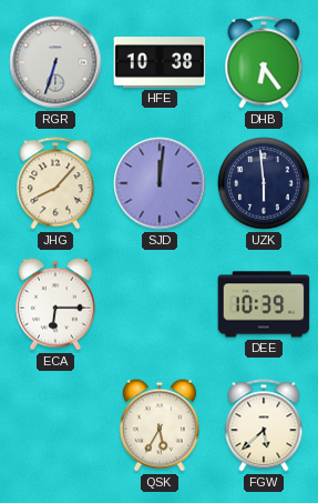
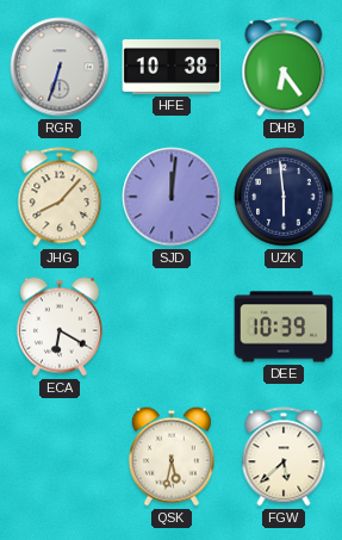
ECA: 6:15 -> 6:20 (60, 327)
QSK: 5:35 -> 5:32 (172, 457)
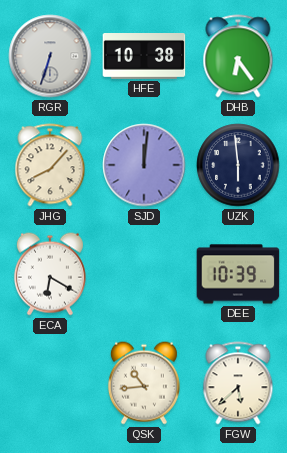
QSK: 5:32 -> 10:44 (144, 383)
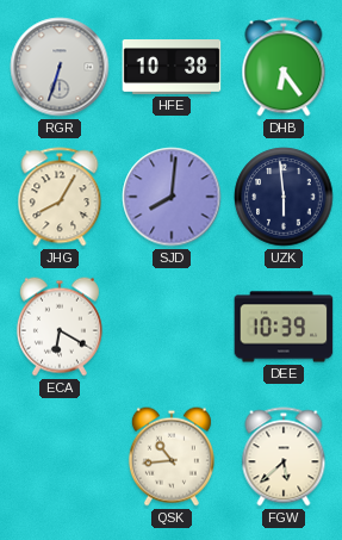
JHG: 8:07 -> 8:05 (60, 197)
SJD: 12:01 -> 8:01 (172, 197)
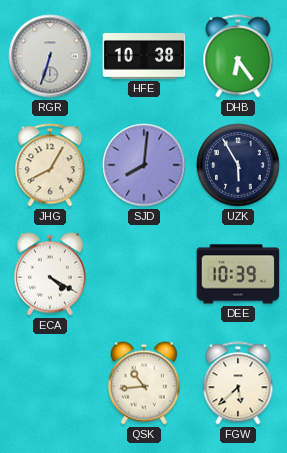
UZK: 5:59 -> 5:55 (238, 165)
ECA: 6:20 -> 4:20 (50, 274)
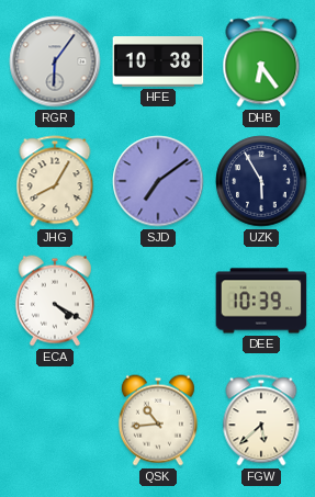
RGR: 6:33 -> 6:06 (55, 61)
SJD: 8:01 -> 7:09 (158, 181)
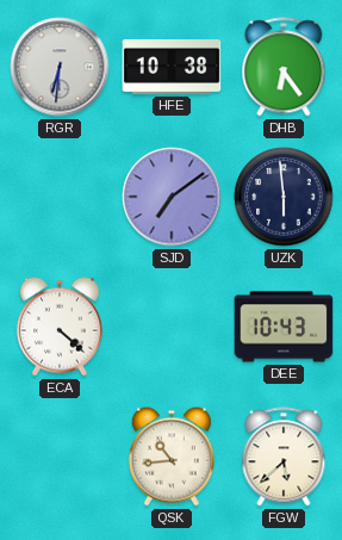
RGR: 6:06 -> 6:31 (60, 67)
JHG: 8:05 -> none (55, 181)
UZK: 5:55 -> 5:59 (284, 197)
ECA: 4:20 -> 4:22 (60, 327)
DEE: 10:39 -> 10:43 (284, 327)
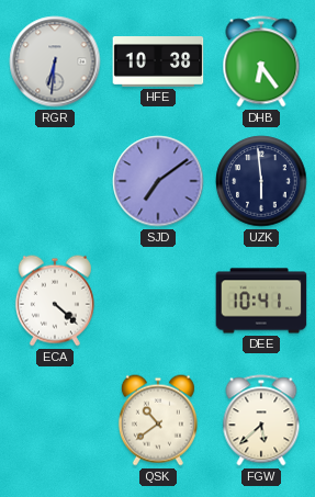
DEE: 10:43 -> 10:41 (261, 301)
QSK: 10:44 -> 10:39 (158, 420)
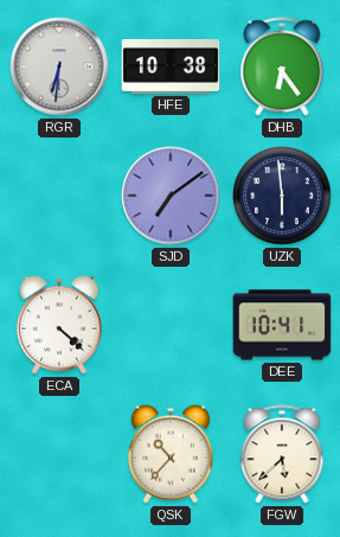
QSK: 10:39 -> 10:37 (171, 454)
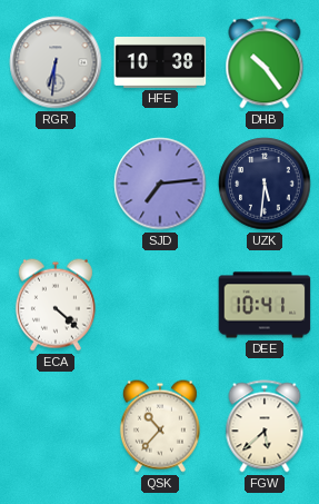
DHB: 6:24 -> 10:24 (265, 62)
SJD: 7:09 -> 7:14 (160, 184)
UZK: 5:59 -> 5:31 (265, 184)
